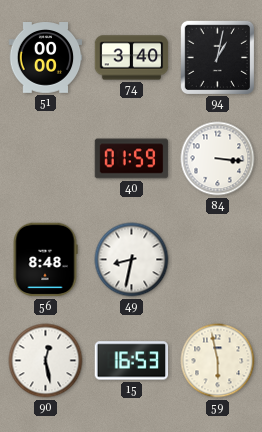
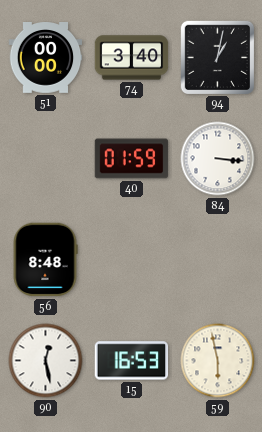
49: 8:32 -> none (132, 260)
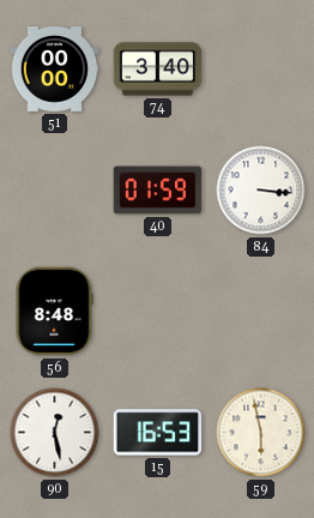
94: 1:02 -> none (217, 57)
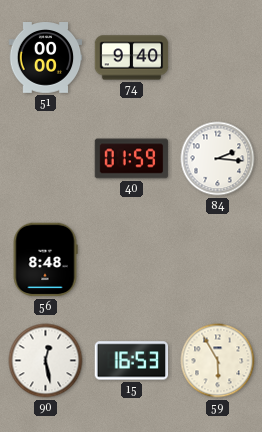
74: 3:40 -> 9:40 (132, 58)
84: 3:16 -> 2:16 (218, 159)
59: 5:58 -> 5:55 (218, 361)
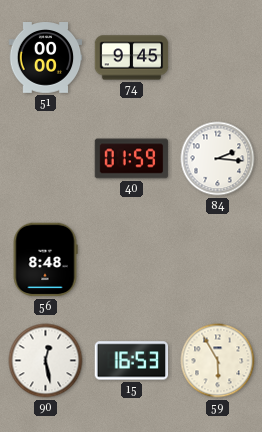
74: 9:40 -> 9:45 (132, 58)
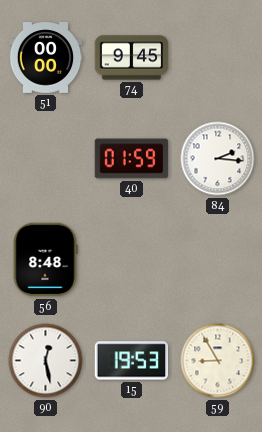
15: 16:53 -> 19:53 (132, 361)
59: 5:55 -> 8:55 (218, 361)
